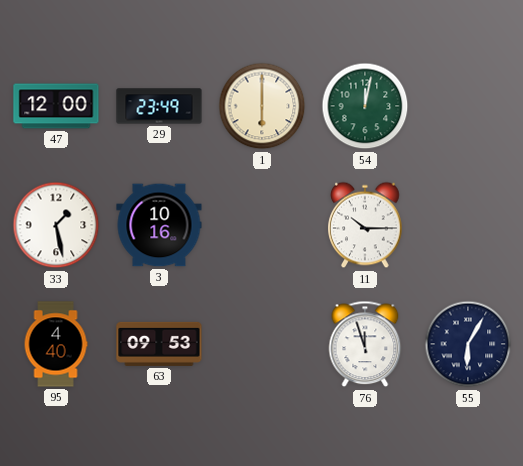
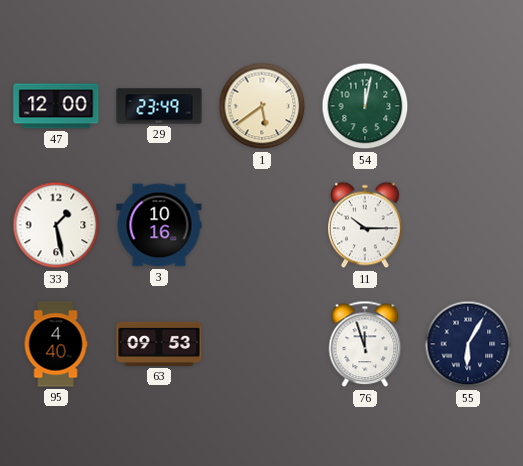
1: 6:00 -> 5:39 (262, 106)
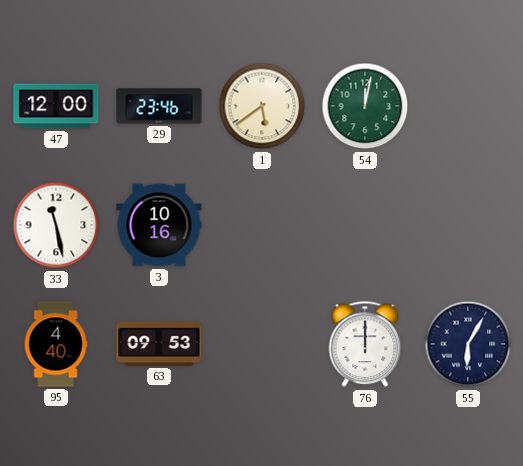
29: 23:49 -> 23:46 (159, 106)
33: 1:28 -> 11:28 (56, 225)
11: 10:15 -> none (365, 225)
76: 11:57 -> 12:00 (365, 344)
